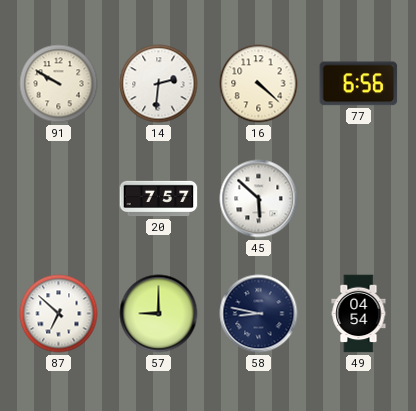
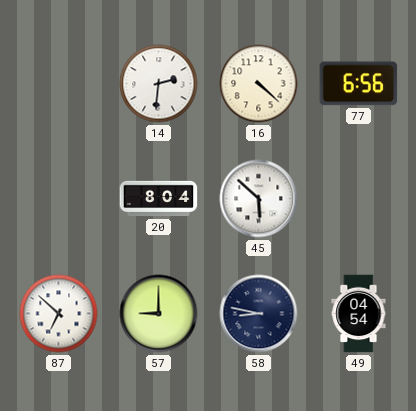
91: 9:50 -> none (59, 84)
20: 7:57 -> 8:04 (159, 199)
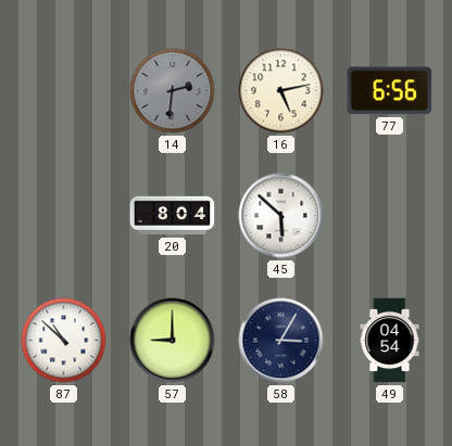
14 dial: white -> grey (173, 91)
16: 4:22 -> 5:13 (281, 91)
87: 6:52 -> 10:52 (64, 341)
58: 8:47 -> 3:05 (281, 341)
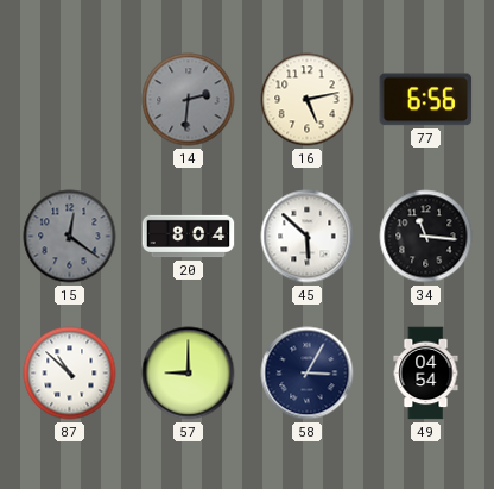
15: none -> 12:21 (70, 237)
34: none -> 11:16 (426, 237)
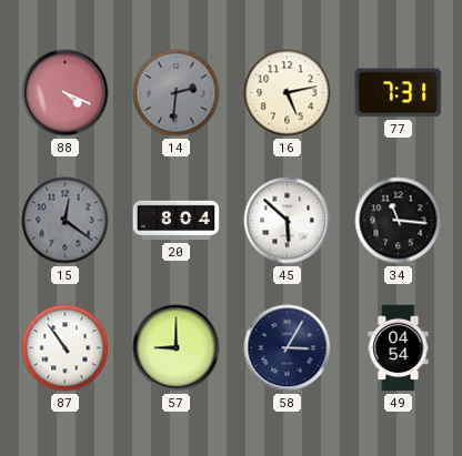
88: none -> 4:19 (66, 93)
77: 6:56 -> 7:31 (399, 93)
87: 10:52 -> 10:54 (66, 348)
